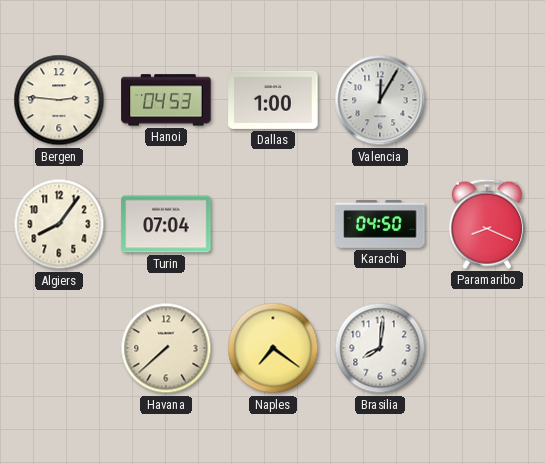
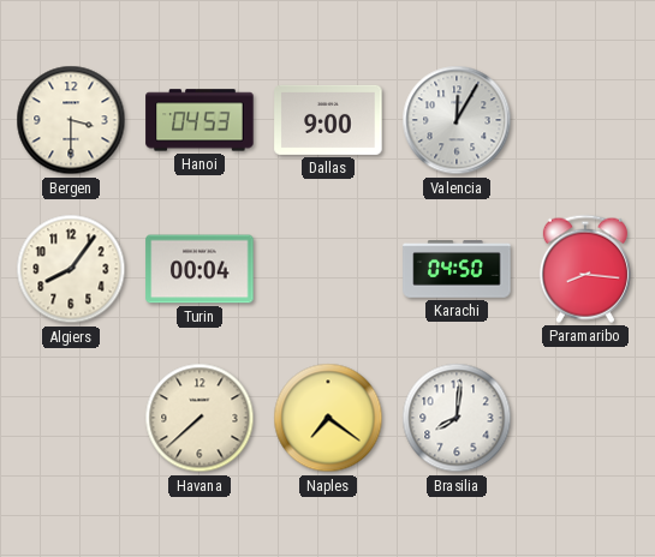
Bergen: 2:46 -> 3:30 (71, 120)
Dallas: 1:00 -> 9:00 (328, 120)
Turin: 07:04 -> 00:04 (200, 269)
Paramaribo: 8:19 -> 8:16 (585, 269)
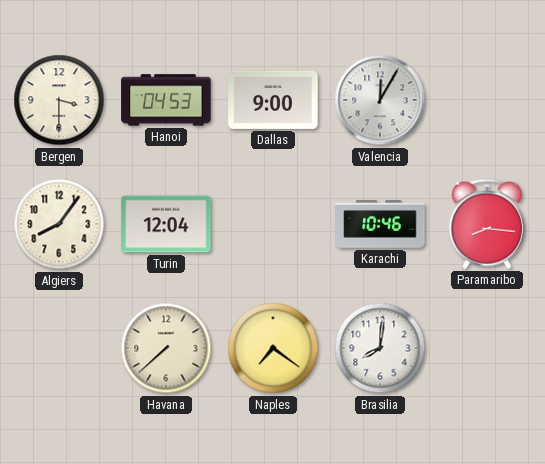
Turin: 00:04 -> 12:04 (166, 224)
Karachi: 04:50 -> 10:46 (380, 224)
